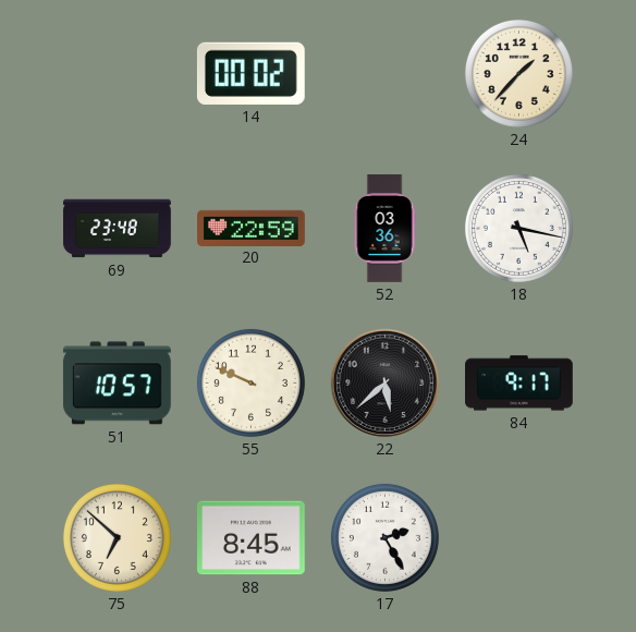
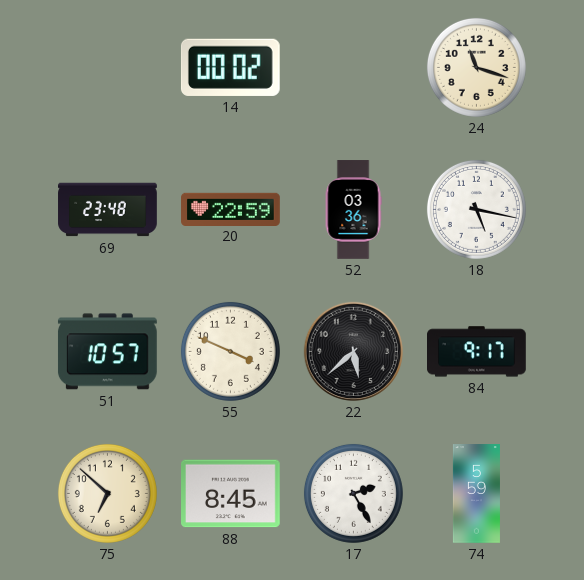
24: 1:37 -> 11:18 (476, 67)
55: 9:49 -> 3:49 (230, 351)
74: none -> 5:59 (476, 494)
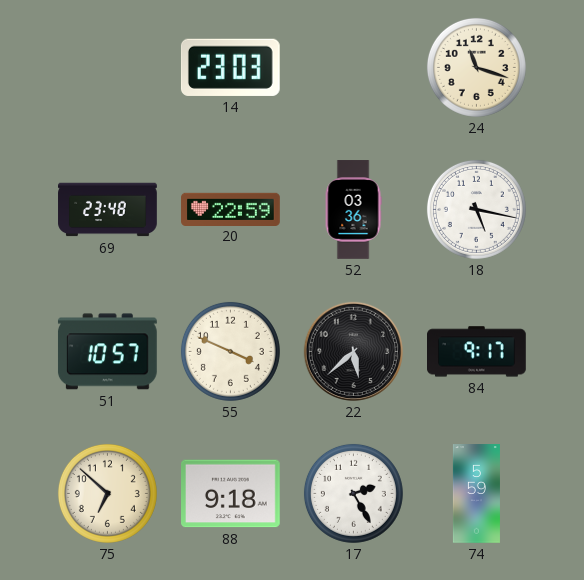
14: 00:02 -> 23:03 (230, 67)
88: 8:45 -> 9:18 (231, 494)
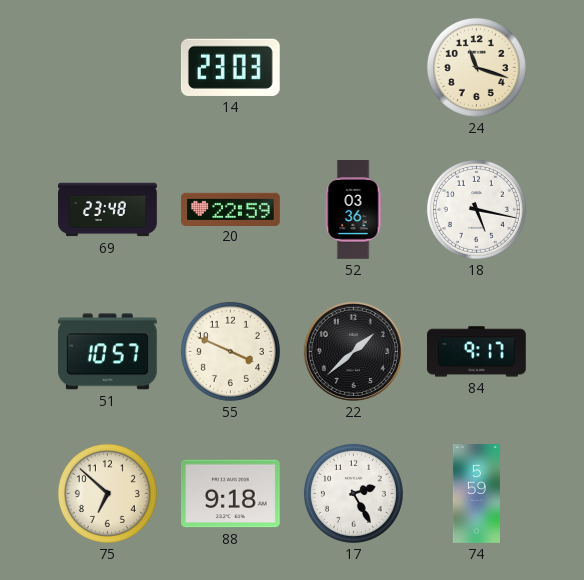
22: 5:38 -> 1:38 (353, 351)
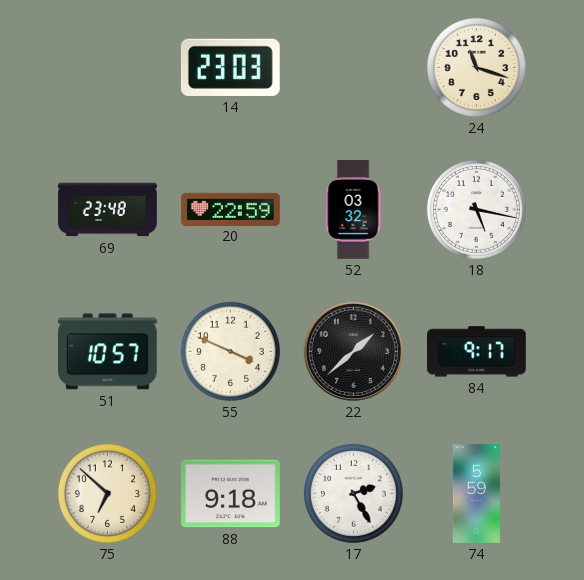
52: 03:36 -> 03:32 (353, 210)
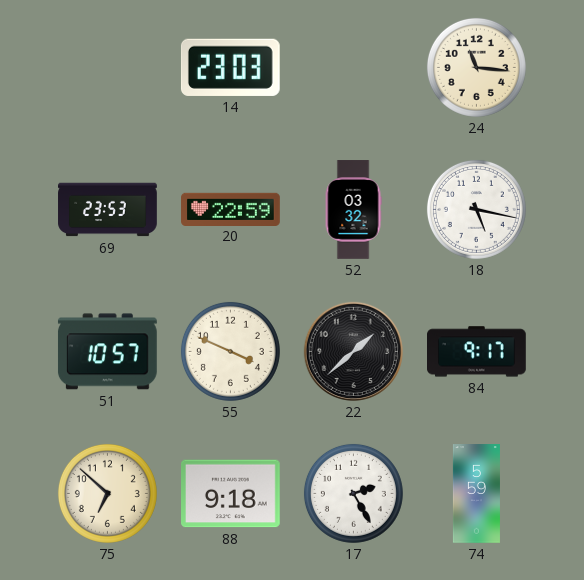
24: 11:18 -> 11:16 (476, 67)
69: 23:48 -> 23:53 (108, 210)
